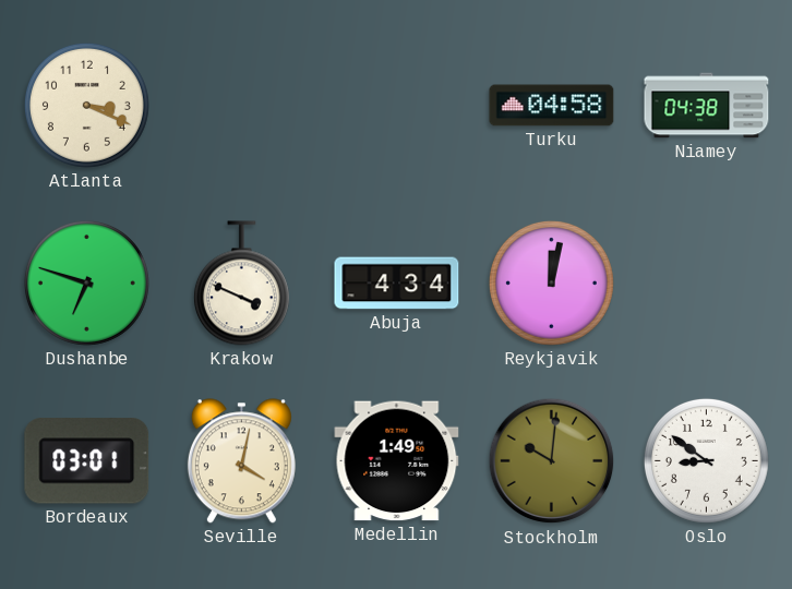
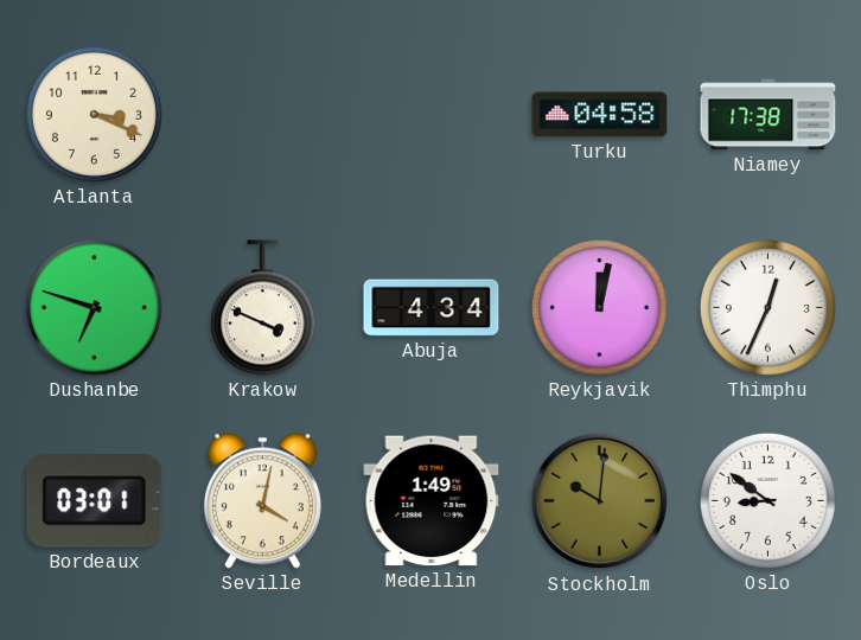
Niamey: 04:38 -> 17:38 (768, 115)
Thimphu: none -> 12:34 (767, 307)
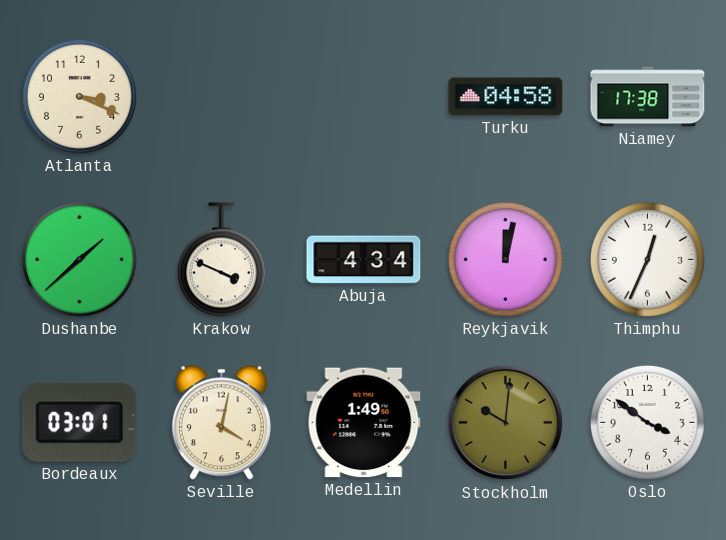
Dushanbe: 6:48 -> 1:38 (79, 259)
Oslo: 8:51 -> 3:51 (647, 422)
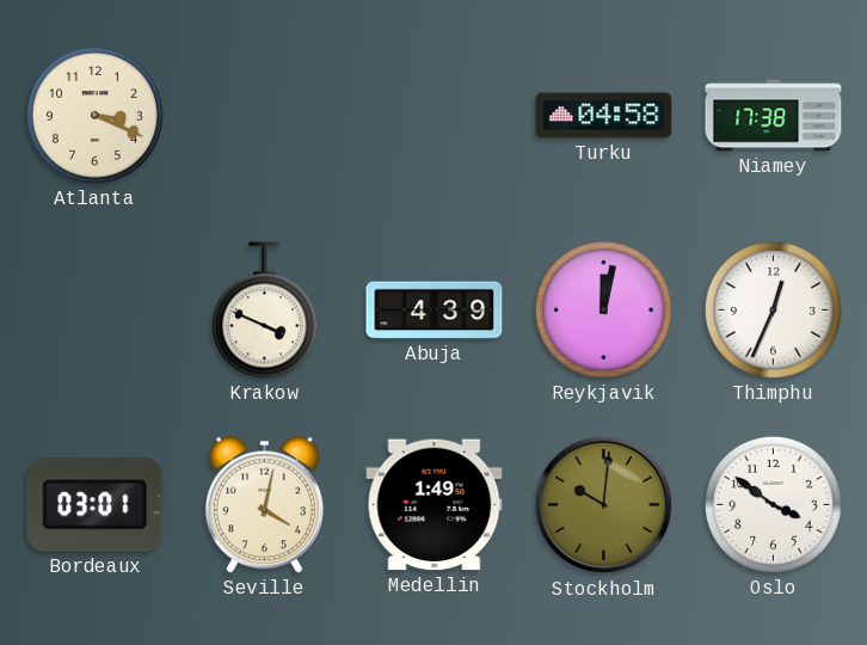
Dushanbe: 1:38 -> none (79, 259)
Abuja: 4:34 -> 4:39 (435, 311)
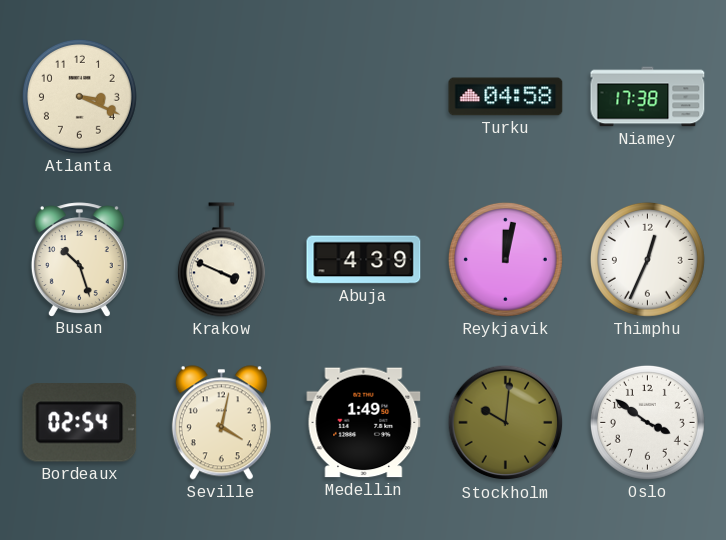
Busan: none -> 10:27 (79, 259)
Bordeaux: 03:01 -> 02:54 (80, 423)
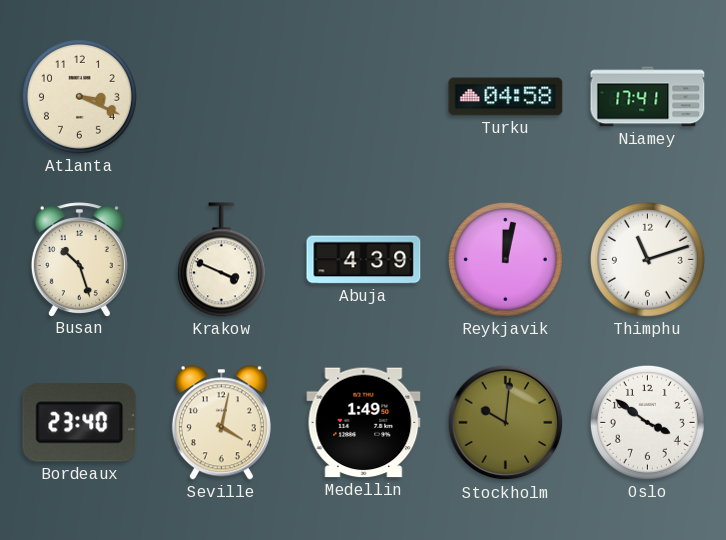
Niamey: 17:38 -> 17:41 (648, 97)
Thimphu: 12:34 -> 11:12 (647, 259)
Bordeaux: 02:54 -> 23:40 (80, 423)
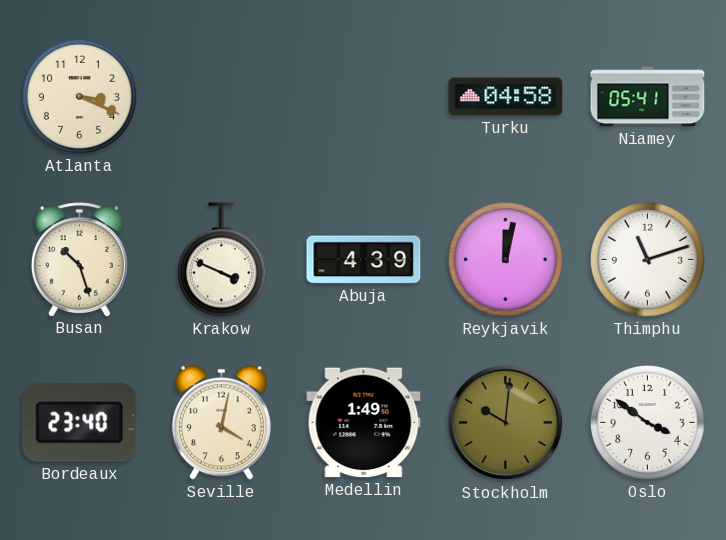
Niamey: 17:41 -> 05:41 (648, 97)
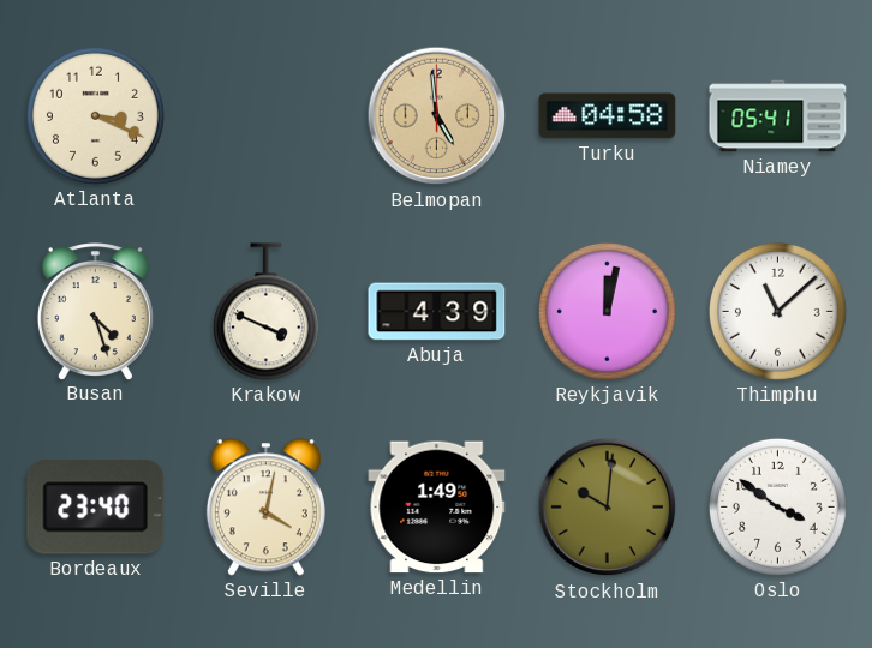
Belmopan: none -> 4:59 (437, 116)
Busan: 10:27 -> 4:27 (95, 311)
Thimphu: 11:12 -> 11:08 (777, 311)
